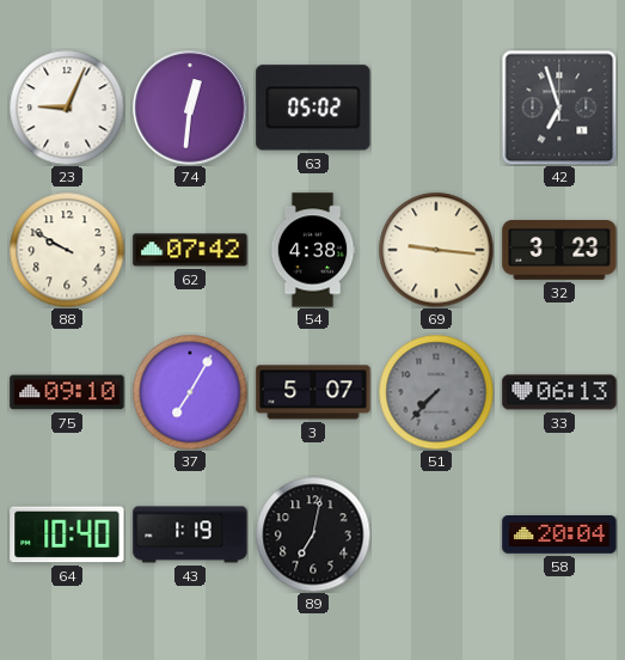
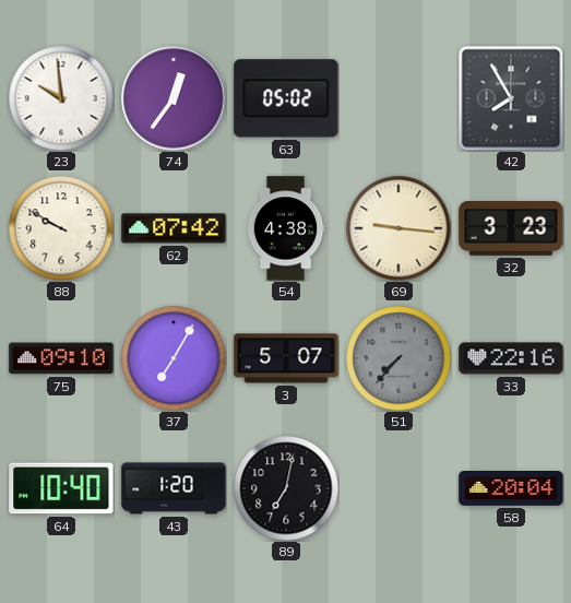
23: 9:04 -> 9:59 (61, 98)
74: 12:31 -> 12:36 (174, 98)
42: 6:57 -> 7:55 (511, 98)
33: 06:13 -> 22:16 (511, 358)
43: 1:19 -> 1:20 (174, 488)
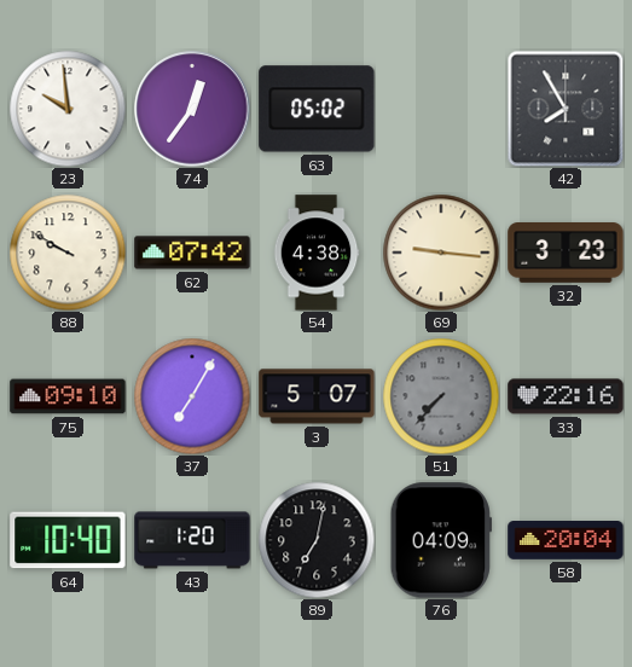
76: none -> 04:09 (440, 540)
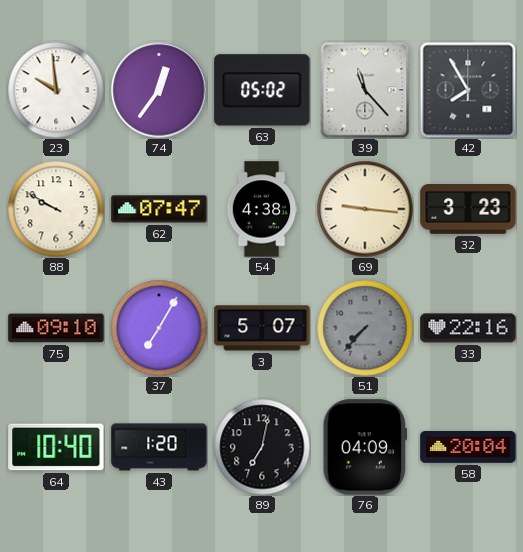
39: none -> 11:23 (365, 90)
62: 07:42 -> 07:47 (159, 209)
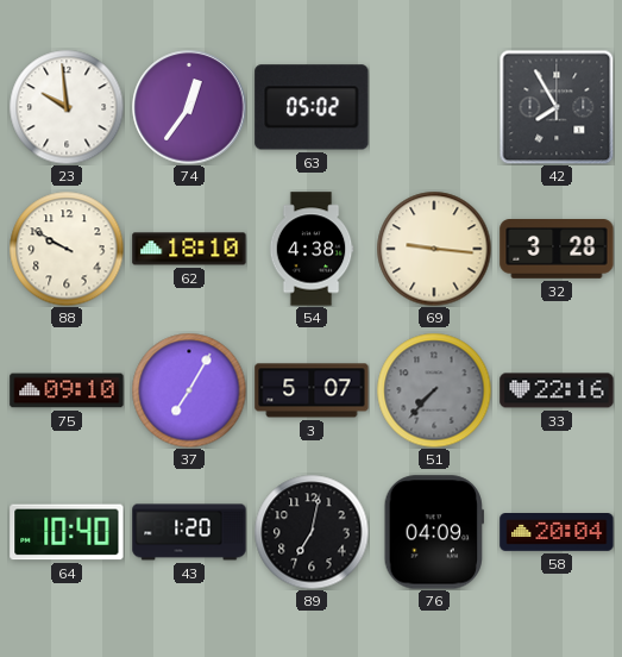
39: 11:23 -> none (365, 90)
62: 07:47 -> 18:10 (189, 249)
32: 3:23 -> 3:28 (557, 250)
